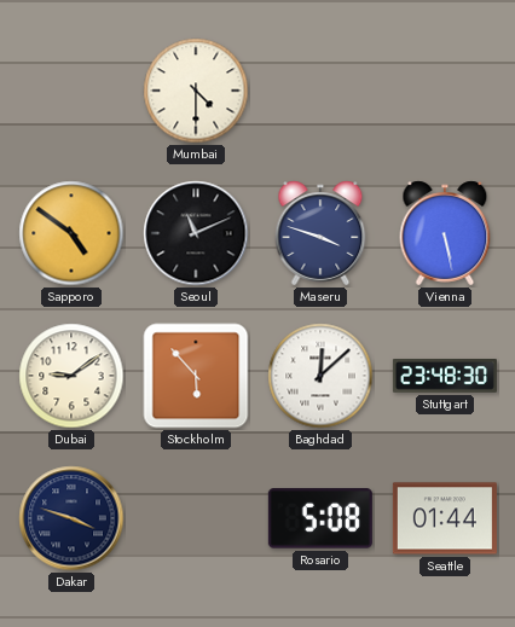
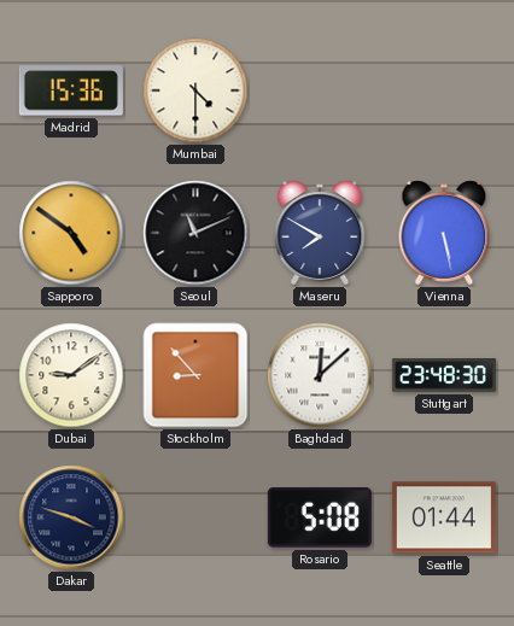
Madrid: none -> 15:36 (71, 90)
Maseru: 3:48 -> 7:50 (320, 233)
Stockholm: 5:53 -> 8:53 (195, 375)
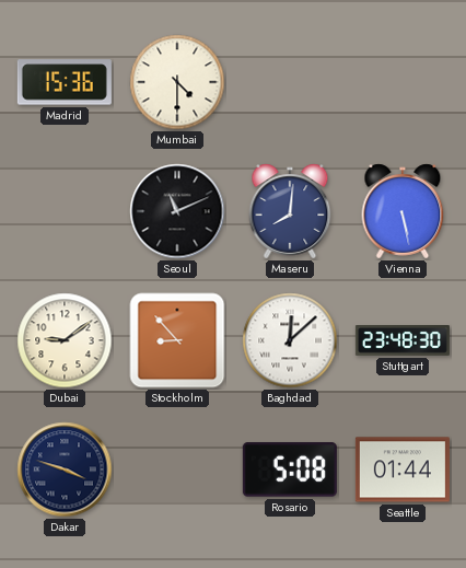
Sapporo: 4:51 -> none (71, 233)
Maseru: 7:50 -> 8:01 (290, 211)
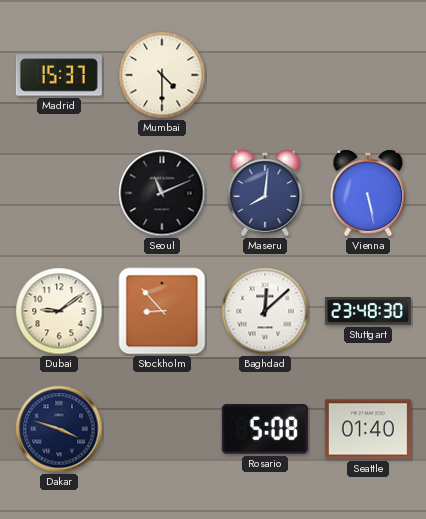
Madrid: 15:36 -> 15:37 (59, 75)
Seattle: 01:44 -> 01:40 (368, 429)
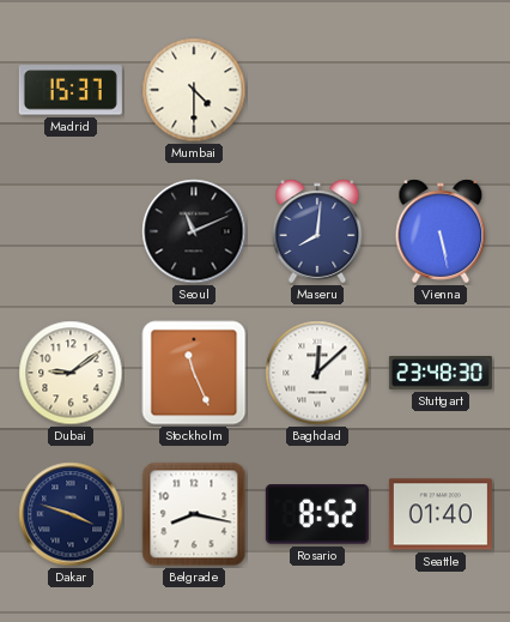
Stockholm: 8:53 -> 11:26 (194, 373)
Belgrade: none -> 8:17 (194, 514)
Rosario: 5:08 -> 8:52 (317, 514)
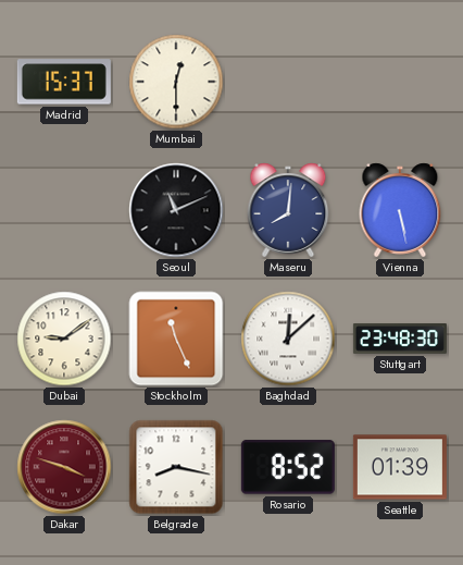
Mumbai: 4:30 -> 12:30 (176, 82)
Dakar dial: navy -> burgundy (64, 467)
Seattle: 01:40 -> 01:39 (400, 467)
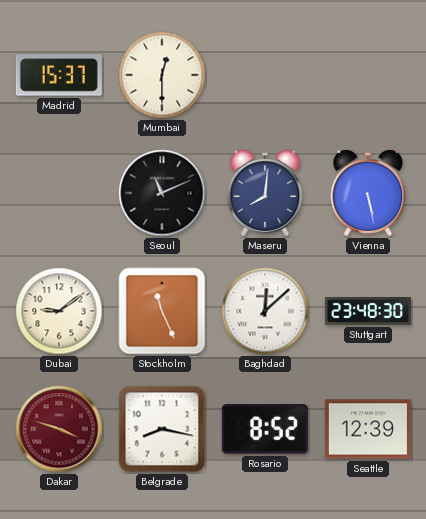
Seattle: 01:39 -> 12:39 (368, 429)
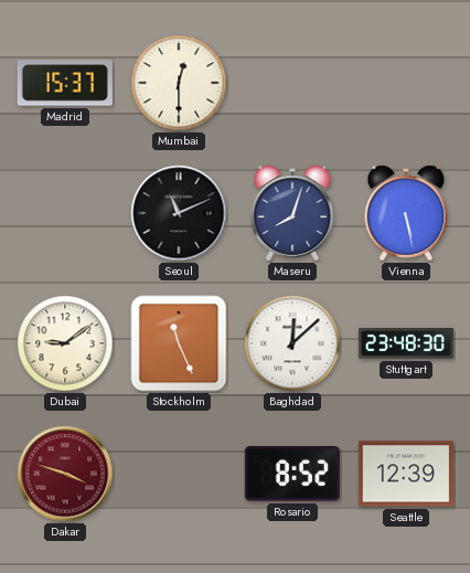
Maseru: 8:01 -> 8:03 (292, 213)
Belgrade: 8:17 -> none (162, 429)
